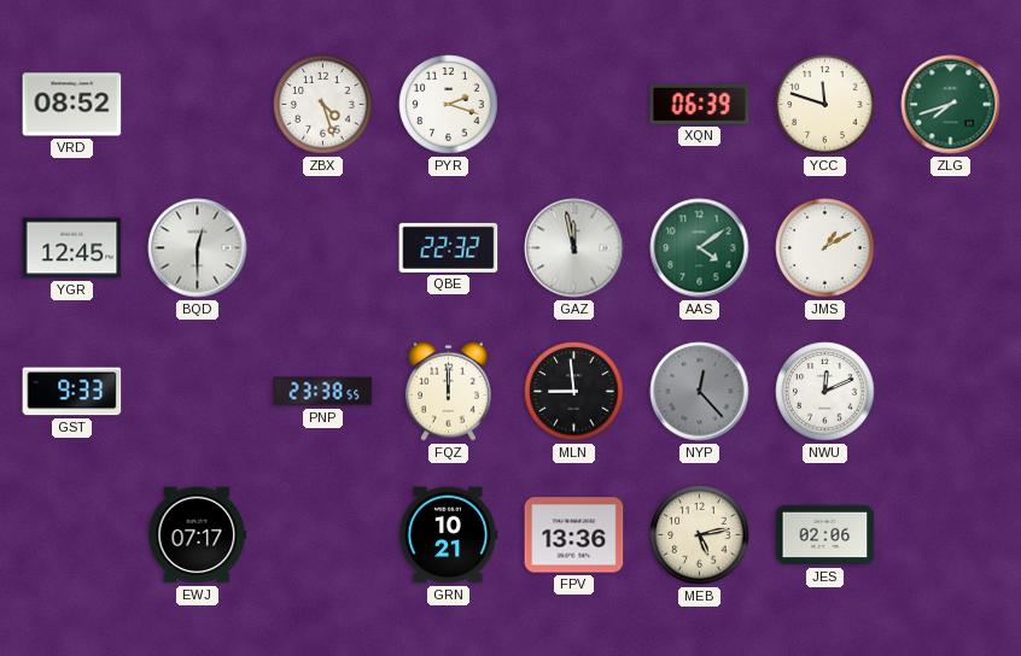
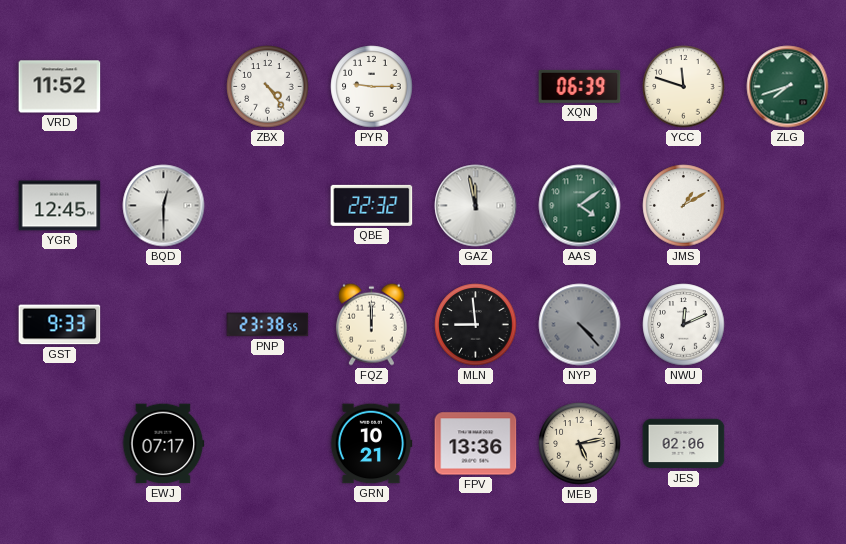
VRD: 08:52 -> 11:52 (60, 87)
ZBX: 4:27 -> 4:24 (268, 87)
PYR: 2:18 -> 9:15 (372, 87)
NYP: 12:23 -> 4:23 (580, 325)
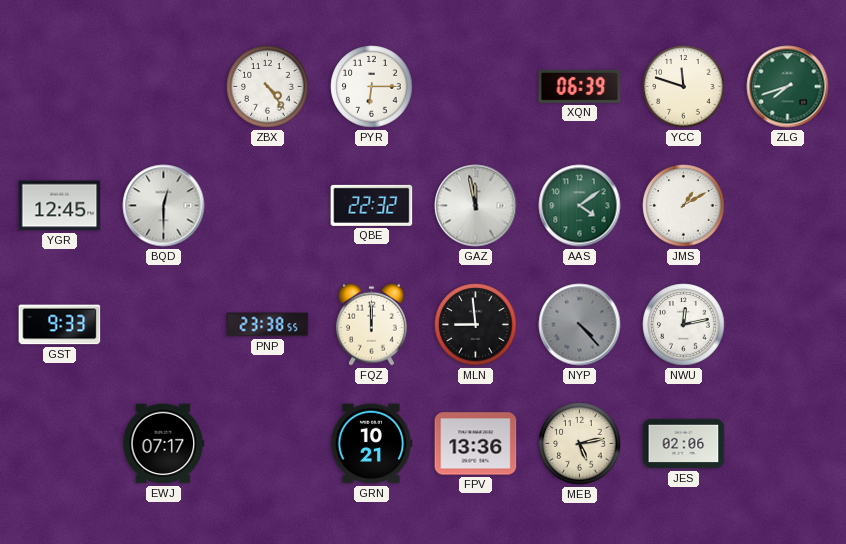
VRD: 11:52 -> none (60, 87)
PYR: 9:15 -> 6:15 (372, 87)
NWU: 12:11 -> 12:13 (684, 325)
